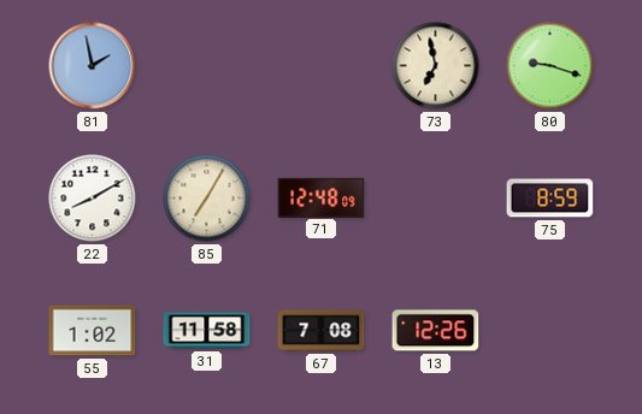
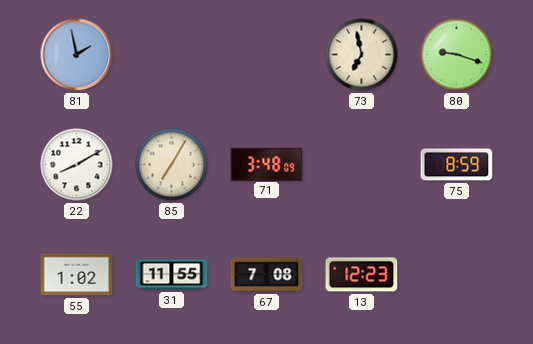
71: 12:48 -> 3:48 (267, 164)
31: 11:58 -> 11:55 (172, 275)
13: 12:26 -> 12:23 (362, 275)
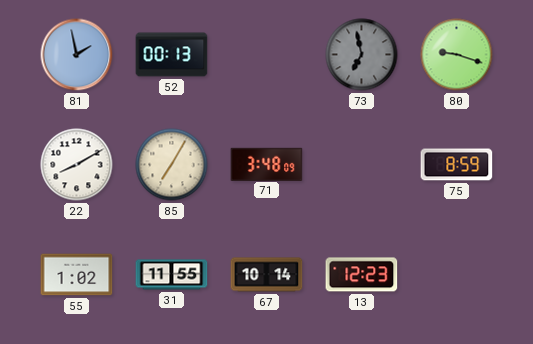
52: none -> 00:13 (172, 55)
73 dial: cream -> grey (362, 55)
67: 7:08 -> 10:14 (267, 275)
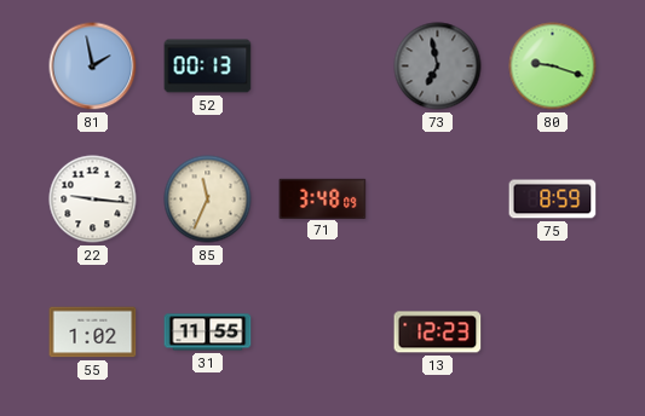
22: 8:10 -> 9:16 (93, 200)
85: 7:05 -> 11:34 (208, 200)
67: 10:14 -> none (267, 275)
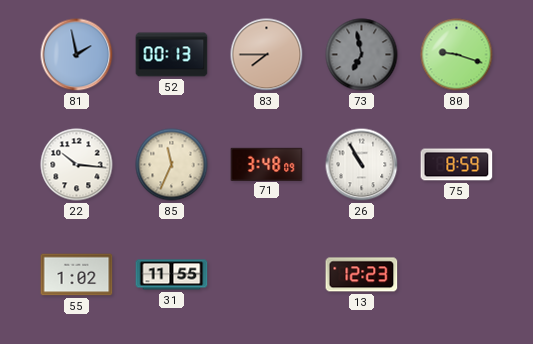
83: none -> 7:45 (267, 55)
22: 9:16 -> 10:16 (77, 165)
26: none -> 10:55 (362, 165)
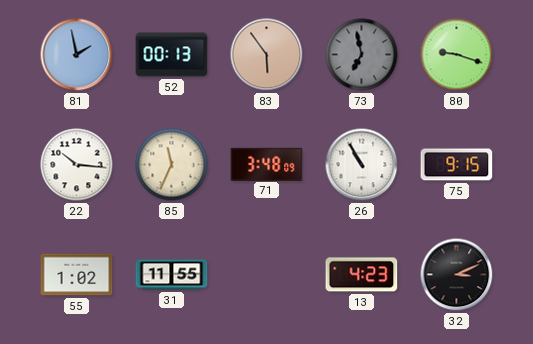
83: 7:45 -> 5:54 (267, 55)
75: 8:59 -> 9:15 (457, 165)
13: 12:23 -> 4:23 (362, 275)
32: none -> 3:11 (457, 275)
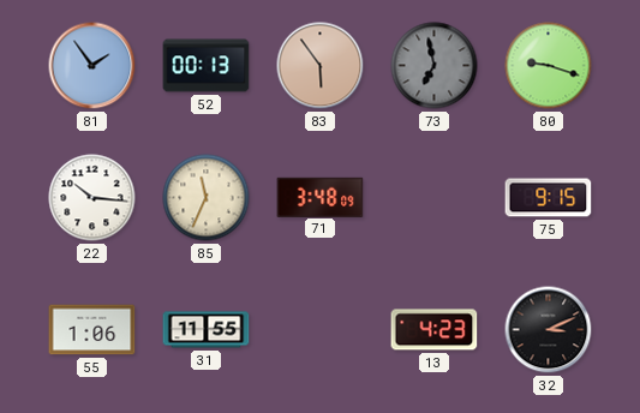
81: 1:58 -> 1:54 (92, 66)
26: 10:55 -> none (362, 165)
55: 1:02 -> 1:06 (92, 330)
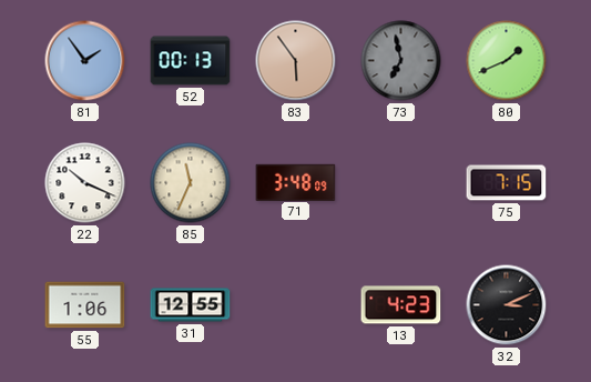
80: 9:18 -> 1:41 (507, 61)
22: 10:16 -> 10:19 (85, 183)
75: 9:15 -> 7:15 (507, 183)
31: 11:55 -> 12:55 (191, 305)
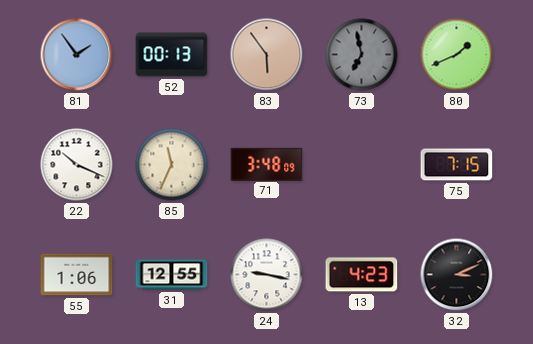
24: none -> 9:17 (267, 275)
